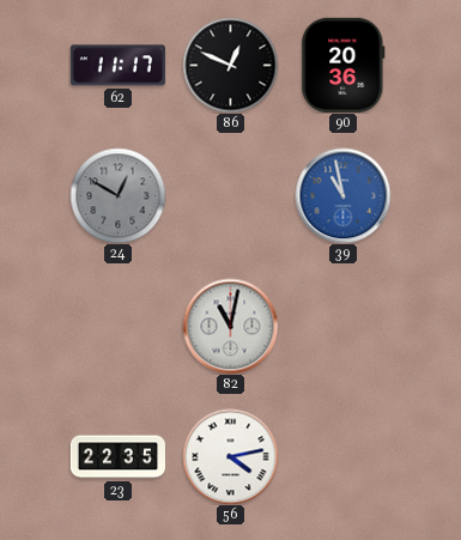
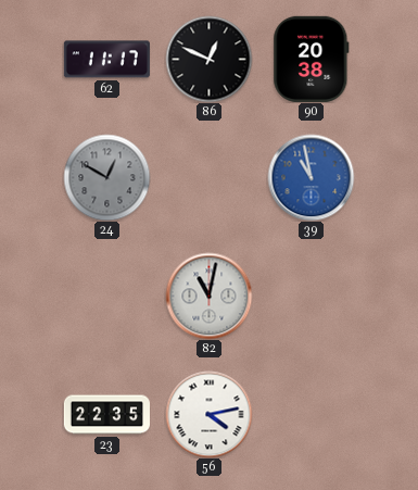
90: 20:36 -> 20:38 (312, 59)
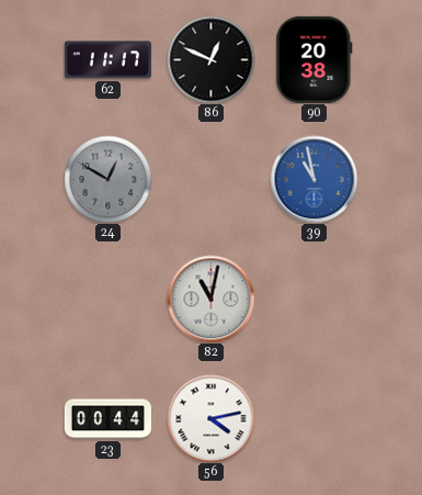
23: 22:35 -> 00:44 (107, 419)
